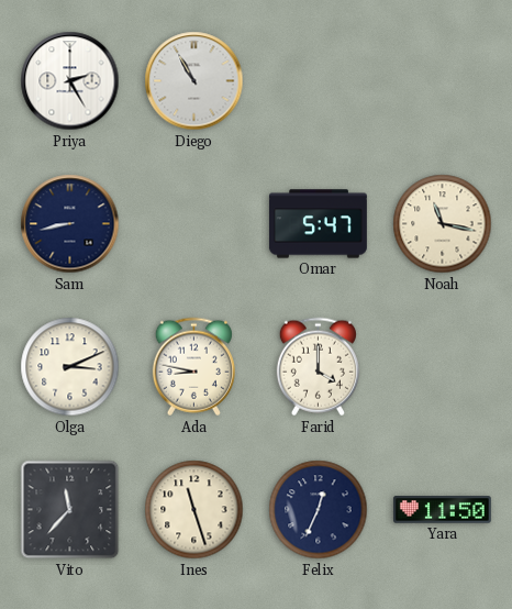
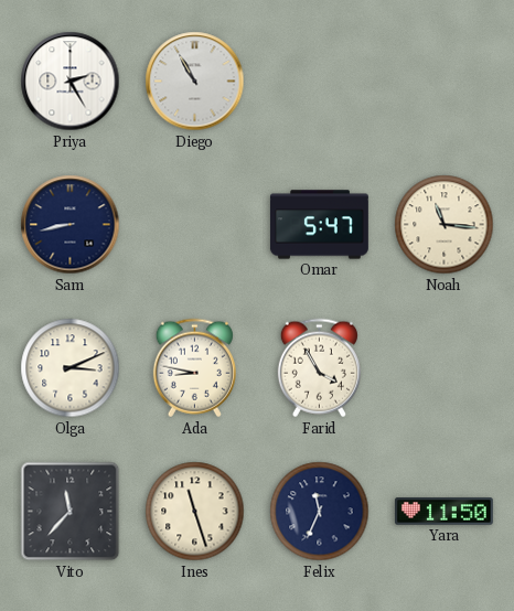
Noah: 11:17 -> 11:16 (445, 225)
Farid: 4:00 -> 3:55 (319, 368)
Felix: 12:34 -> 11:34 (320, 512)
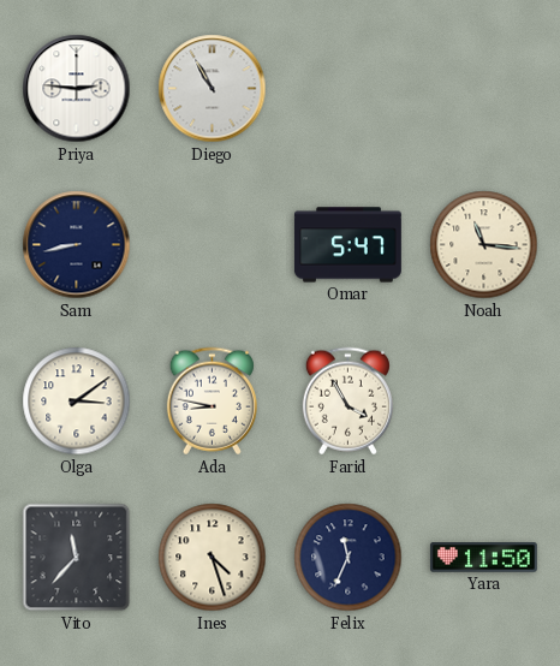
Priya: 2:25 -> 2:46 (77, 89)
Olga: 3:11 -> 3:09 (77, 402)
Ines: 11:27 -> 4:27 (213, 558)
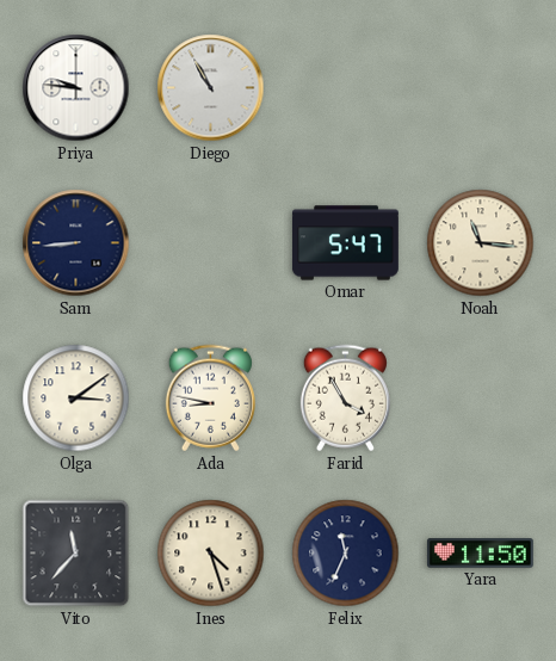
Priya: 2:46 -> 9:46 (76, 88)
Sam: 8:43 -> 8:44 (76, 243)
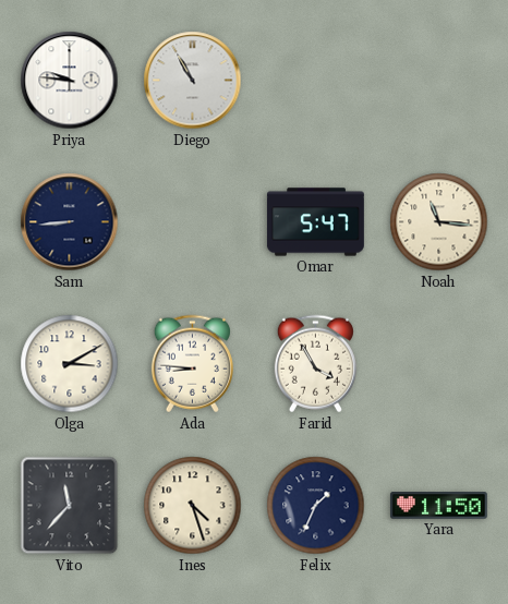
Olga: 3:09 -> 3:10 (70, 364)
Ada: 8:47 -> 8:46 (192, 364)
Felix: 11:34 -> 1:34 (316, 506)
